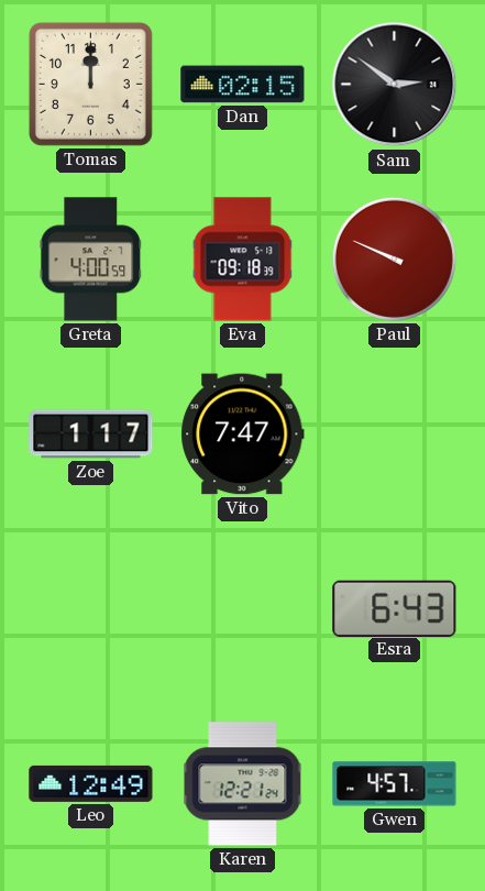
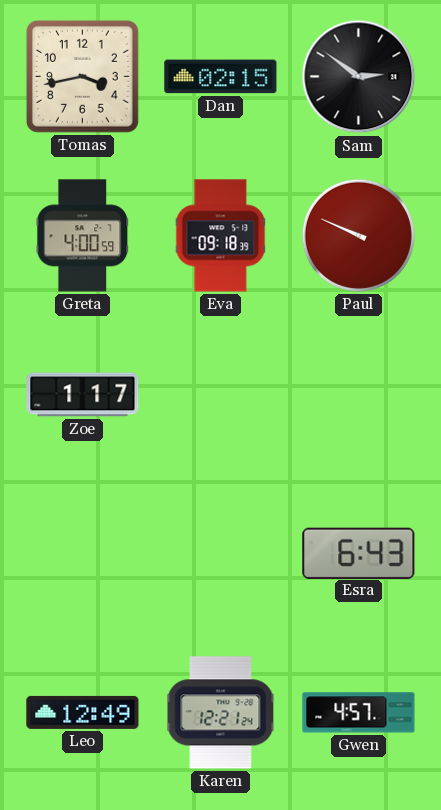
Tomas: 12:00 -> 3:43 (82, 76)
Vito: 7:47 -> none (243, 435)
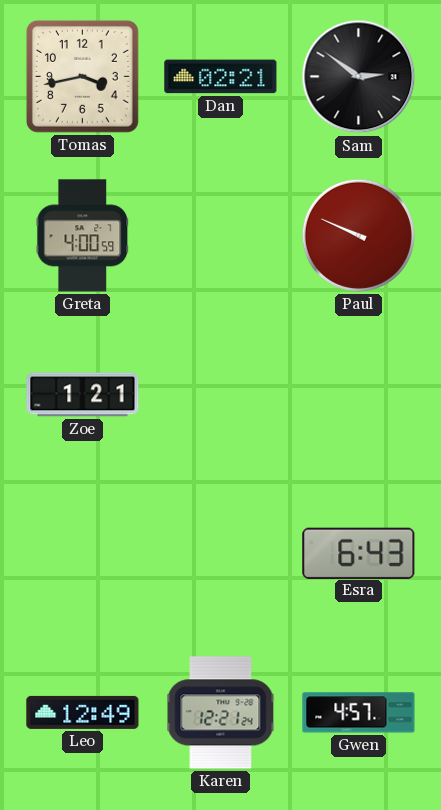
Dan: 02:15 -> 02:21 (221, 77)
Eva: 09:18 -> none (221, 236)
Zoe: 1:17 -> 1:21 (83, 395)
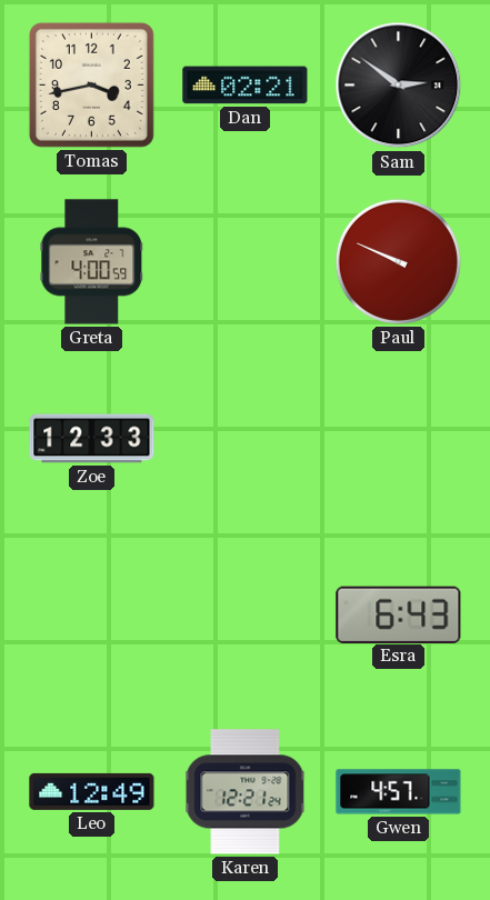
Zoe: 1:21 -> 12:33 (92, 439)
